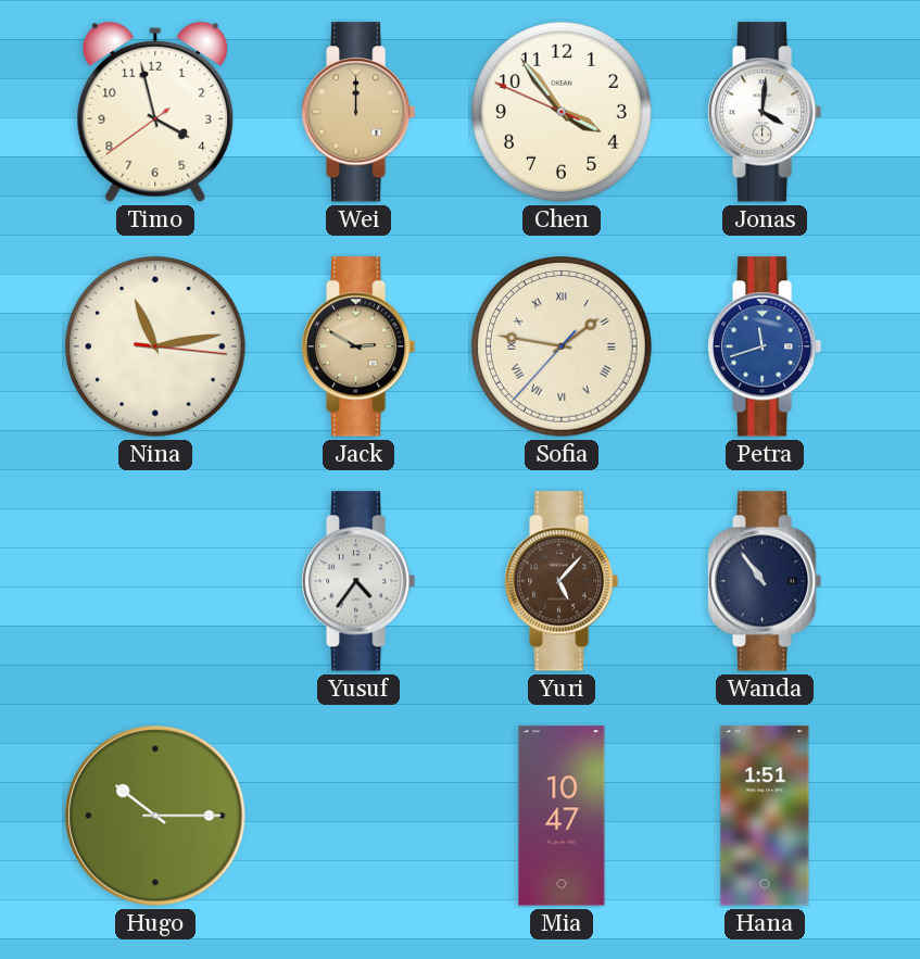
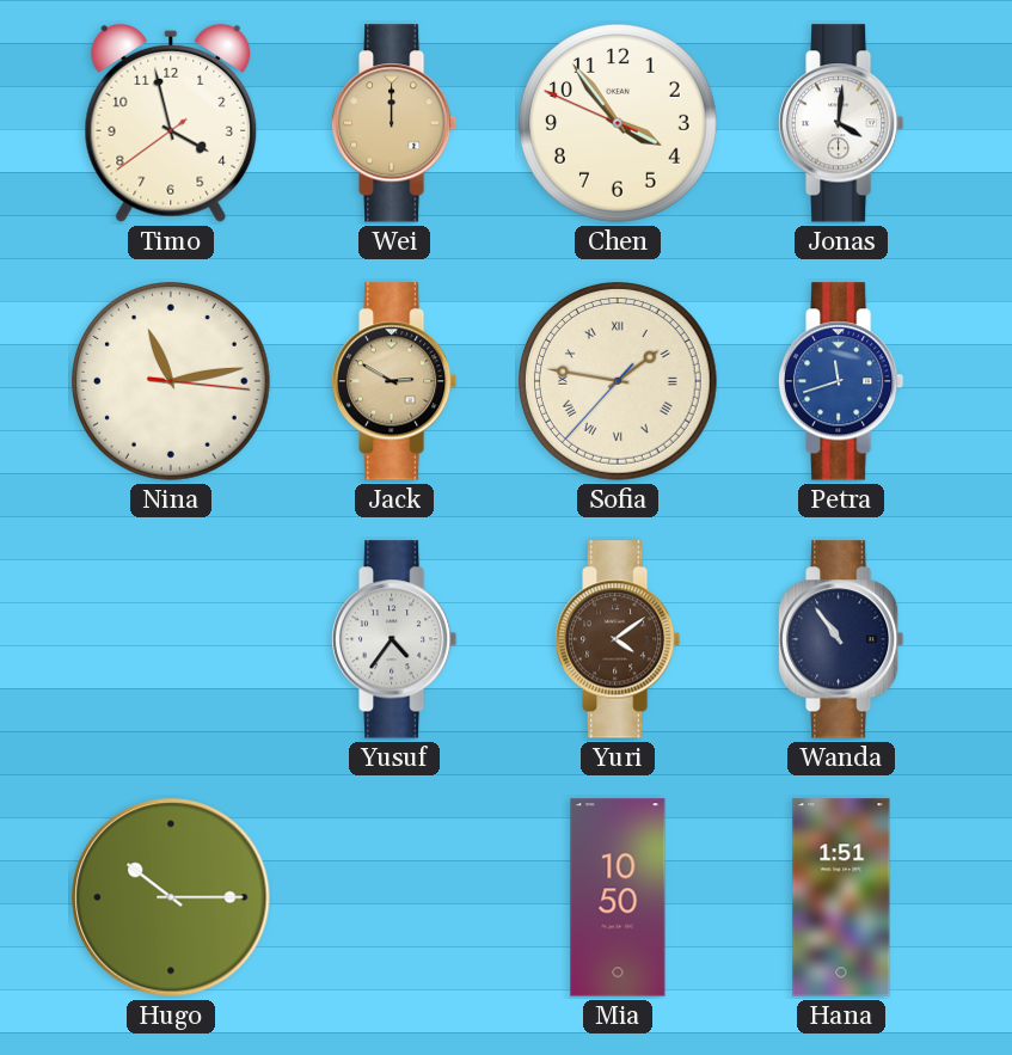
Yuri: 5:07 -> 4:09 (618, 639)
Mia: 10:47 -> 10:50 (618, 897)
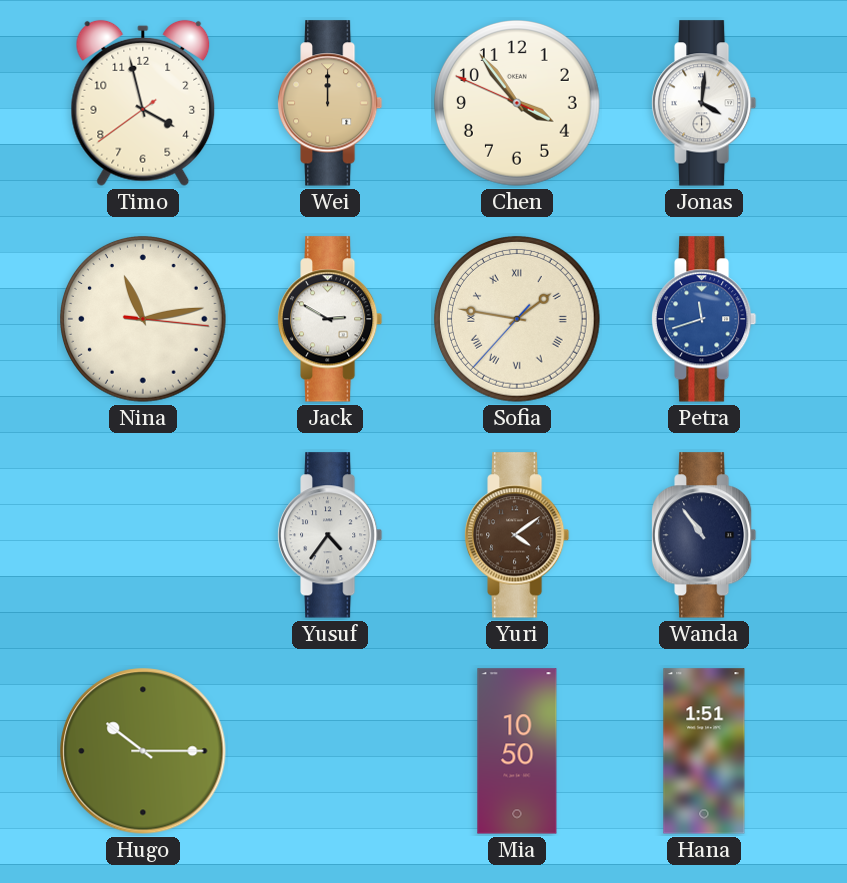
Jack dial: champagne -> white (330, 319)
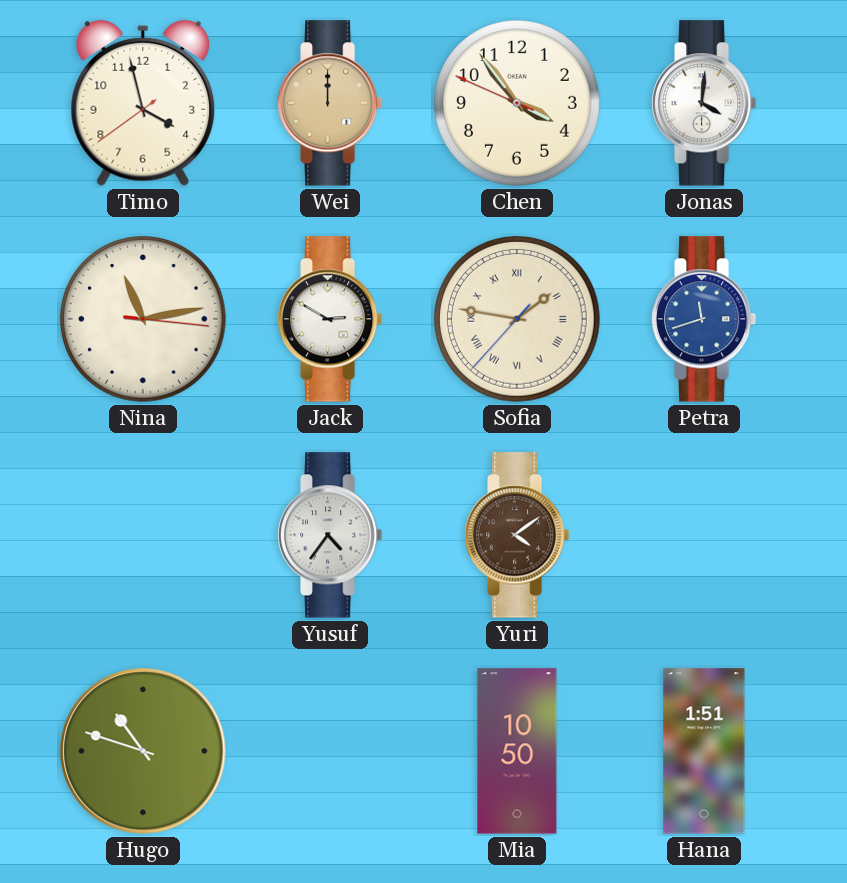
Wanda: 10:54 -> none (704, 535)
Hugo: 10:15 -> 10:48 (143, 751)
